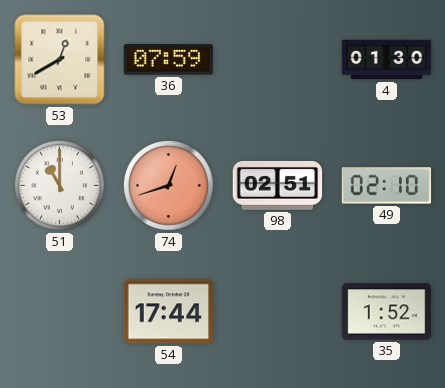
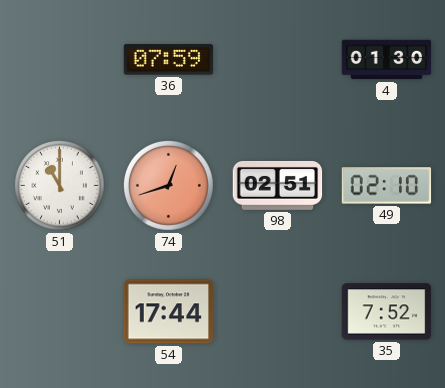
53: 12:40 -> none (60, 60)
35: 1:52 -> 7:52 (387, 312)
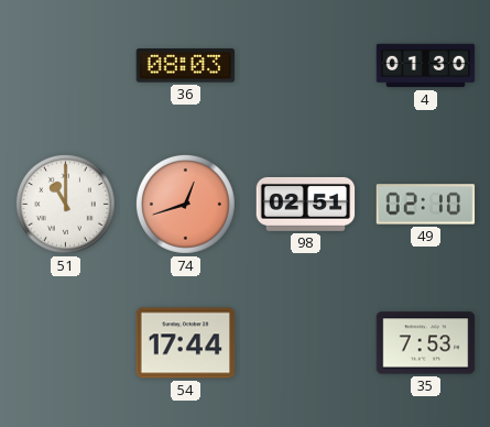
36: 07:59 -> 08:03 (186, 66)
35: 7:52 -> 7:53 (426, 343)
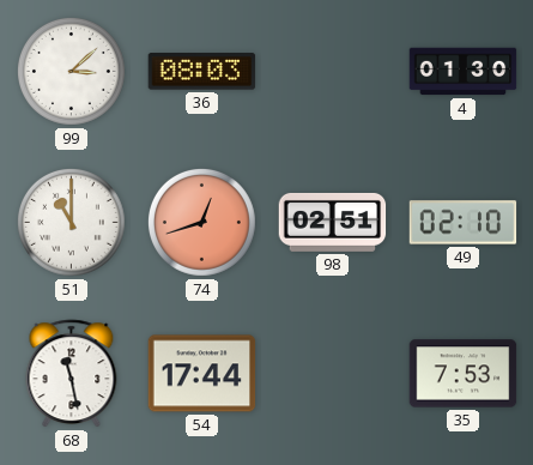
99: none -> 3:08 (71, 71)
68: none -> 11:28 (72, 374)
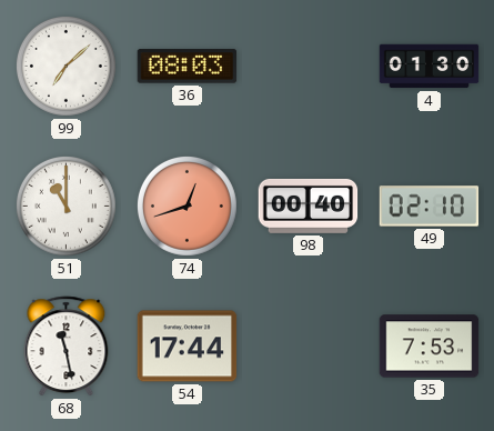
99: 3:08 -> 7:08 (65, 66)
98: 02:51 -> 00:40 (309, 206)
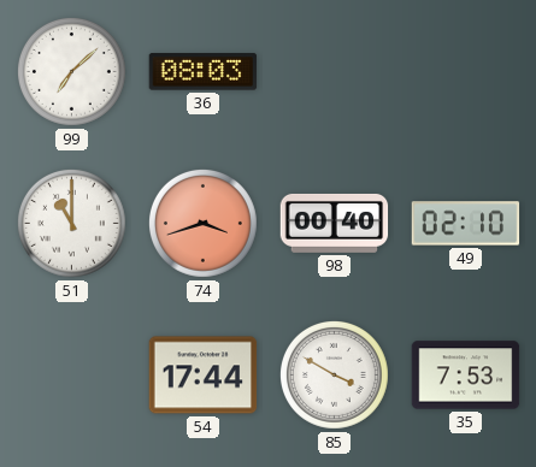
4: 01:30 -> none (430, 67)
74: 12:42 -> 3:42 (202, 223)
68: 11:28 -> none (67, 347)
85: none -> 3:50 (334, 374)
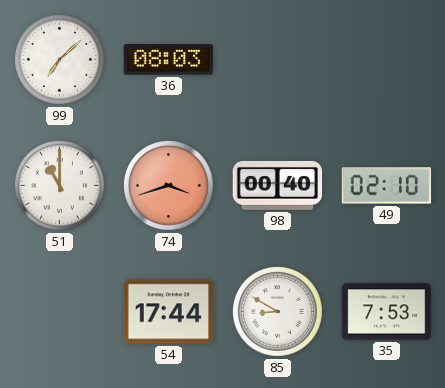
85: 3:50 -> 8:50 (277, 311)
